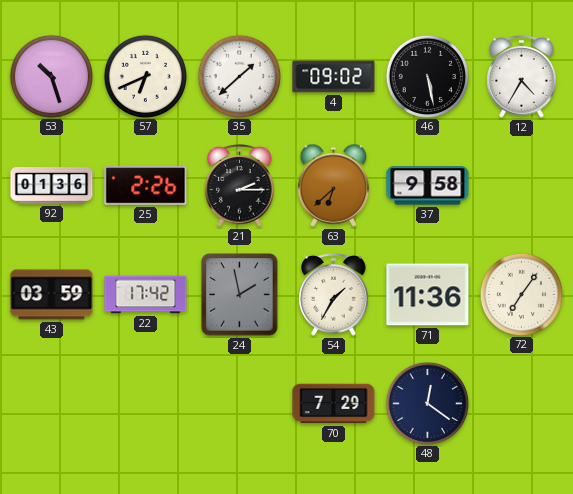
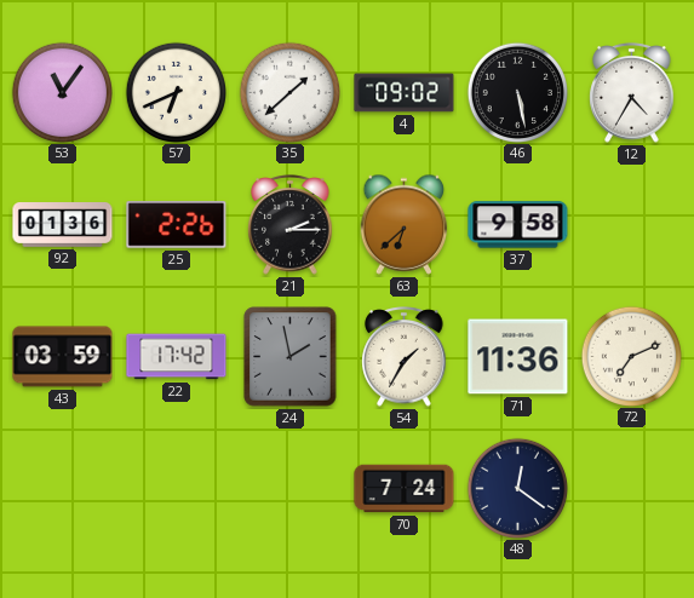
53: 10:27 -> 11:06 (62, 92)
72: 7:06 -> 7:11 (631, 356)
70: 7:29 -> 7:24 (405, 489)
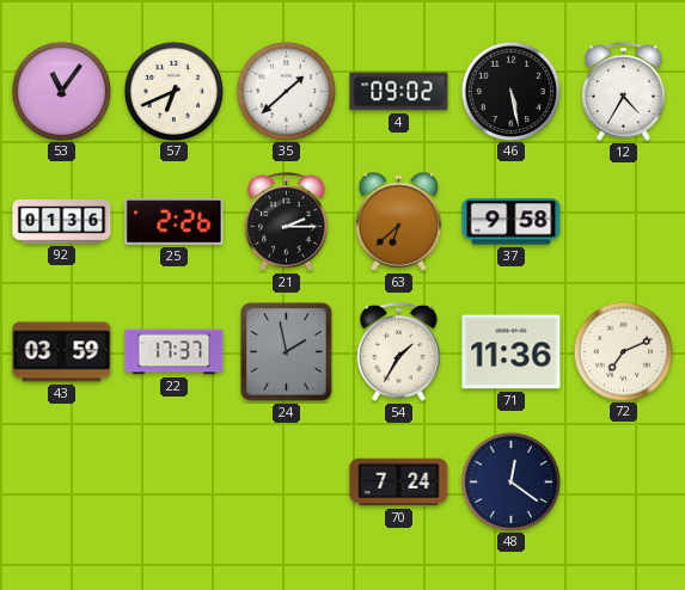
22: 17:42 -> 17:37 (175, 352)
